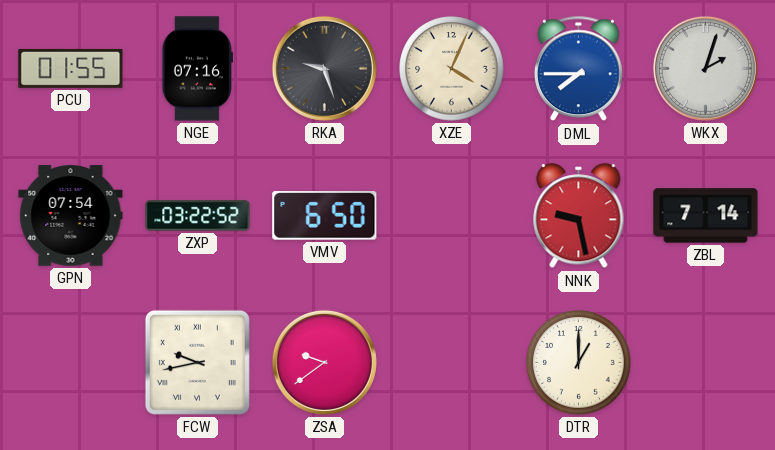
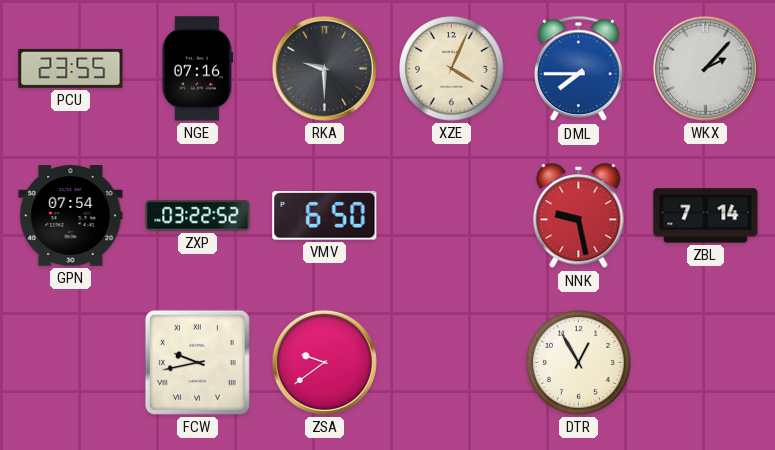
PCU: 01:55 -> 23:55 (71, 68)
RKA: 9:27 -> 9:30 (324, 68)
WKX: 2:03 -> 2:07 (705, 68)
DTR: 1:00 -> 12:55 (579, 363)
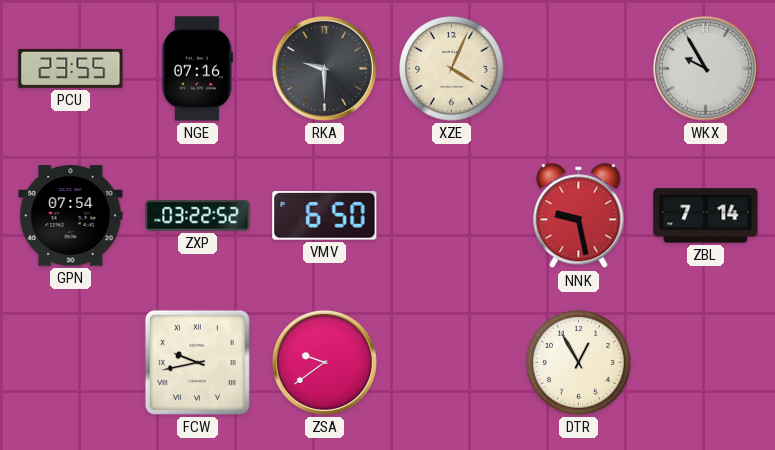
DML: 7:45 -> none (578, 69)
WKX: 2:07 -> 9:55 (705, 68)
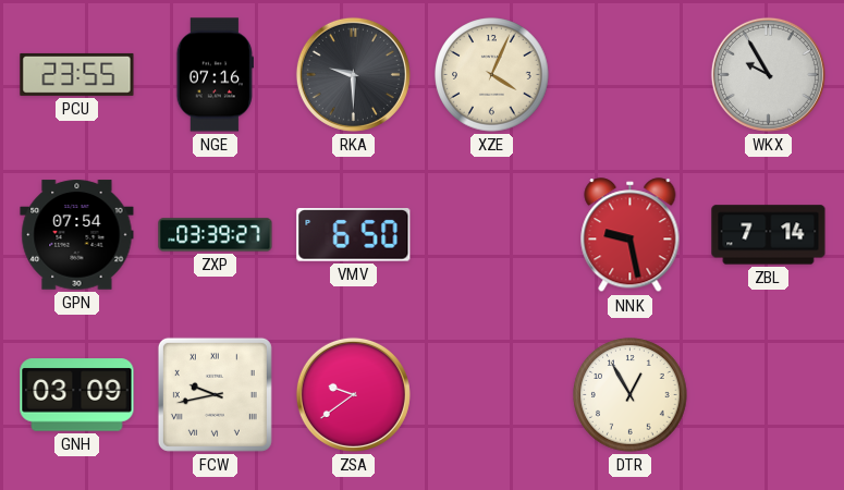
ZXP: 03:22 -> 03:39 (216, 235)
GNH: none -> 03:09 (77, 395)
